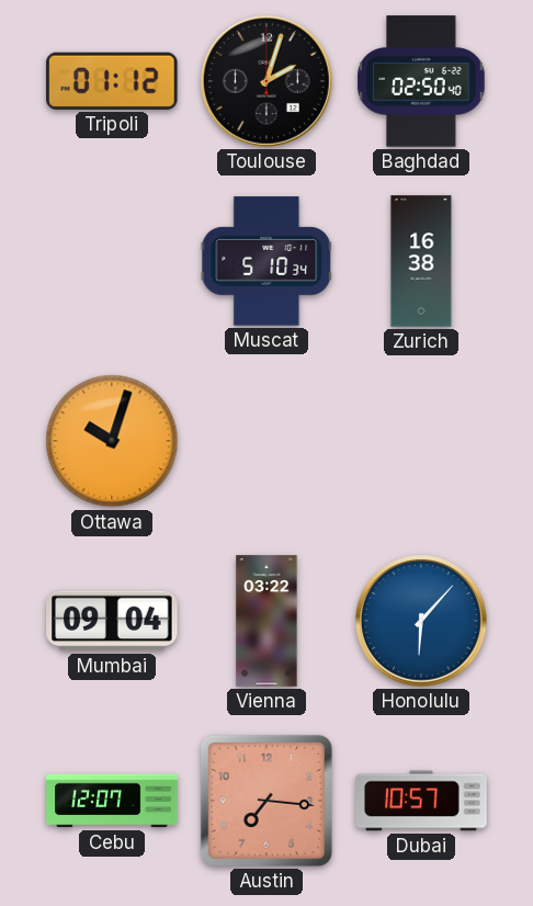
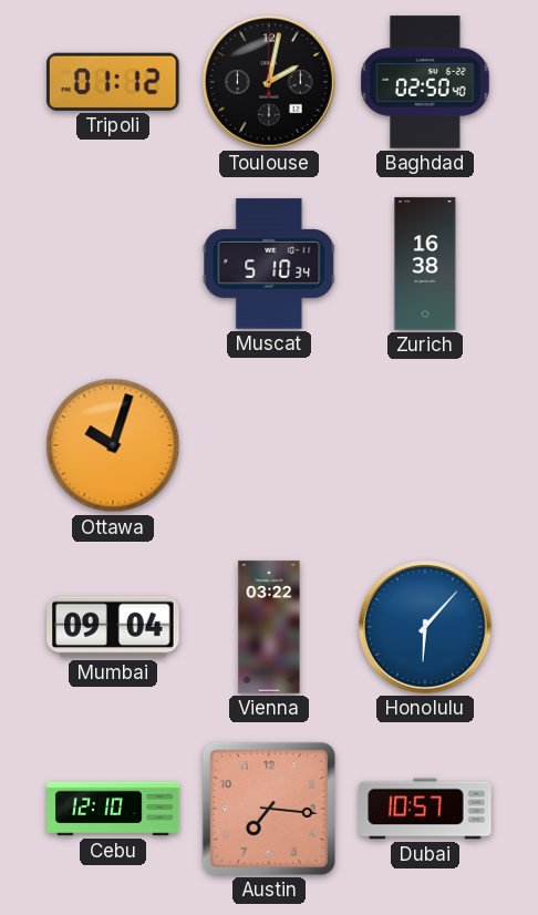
Toulouse: 2:03 -> 2:02 (270, 83)
Cebu: 12:07 -> 12:10 (113, 809)
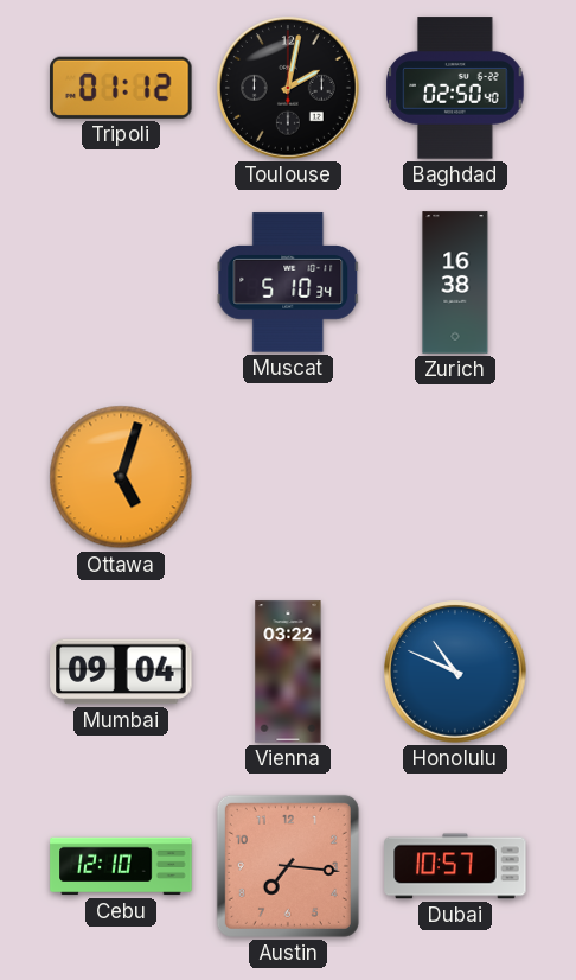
Ottawa: 10:03 -> 5:03 (121, 477)
Honolulu: 6:07 -> 10:49 (456, 673)
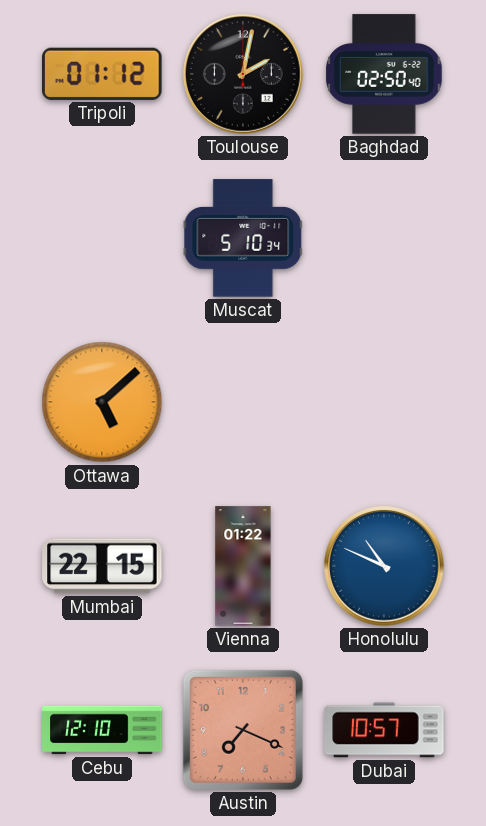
Zurich: 16:38 -> none (455, 282)
Ottawa: 5:03 -> 5:08 (102, 402)
Mumbai: 09:04 -> 22:15 (102, 566)
Vienna: 03:22 -> 01:22 (243, 566)
Austin: 7:16 -> 7:19 (243, 730)
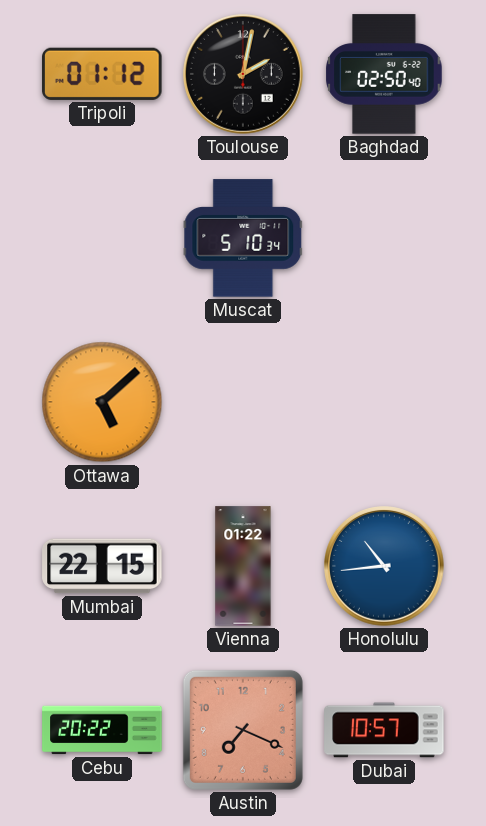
Honolulu: 10:49 -> 10:44 (385, 567)
Cebu: 12:10 -> 20:22 (102, 730)
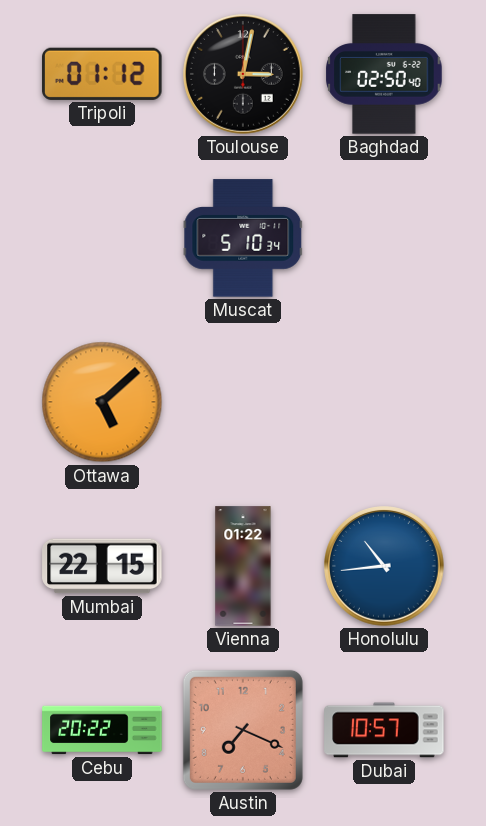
Toulouse: 2:02 -> 3:02 (244, 75)
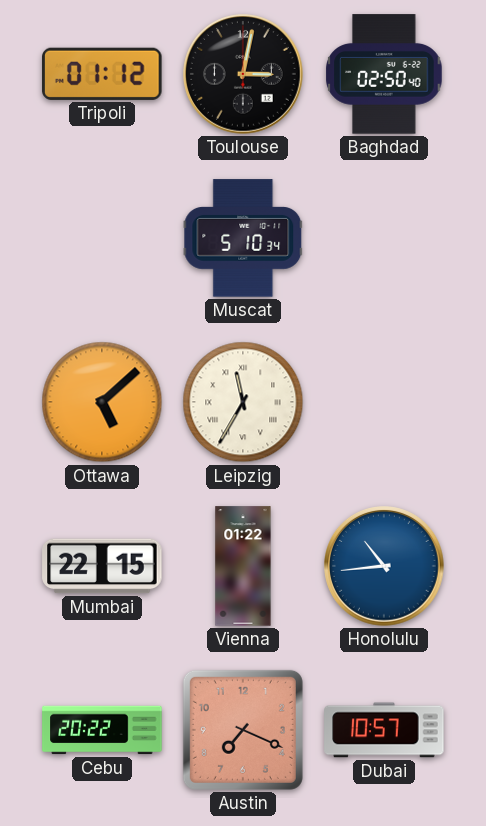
Leipzig: none -> 11:35 (243, 402)
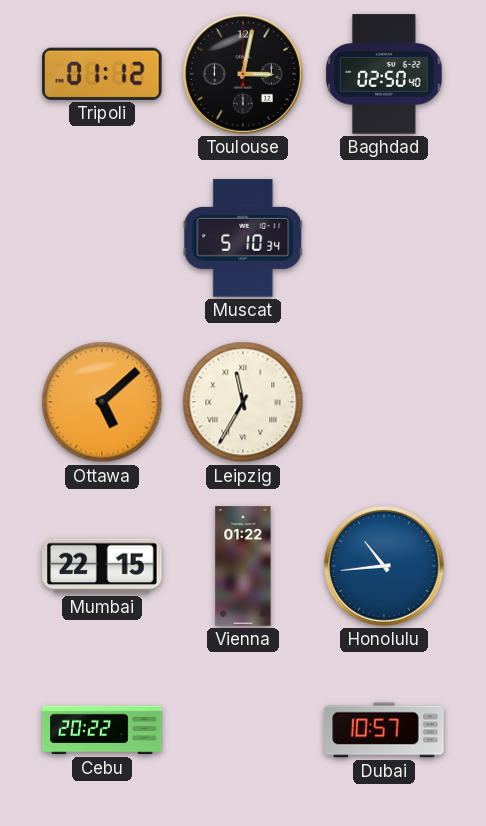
Austin: 7:19 -> none (243, 730)
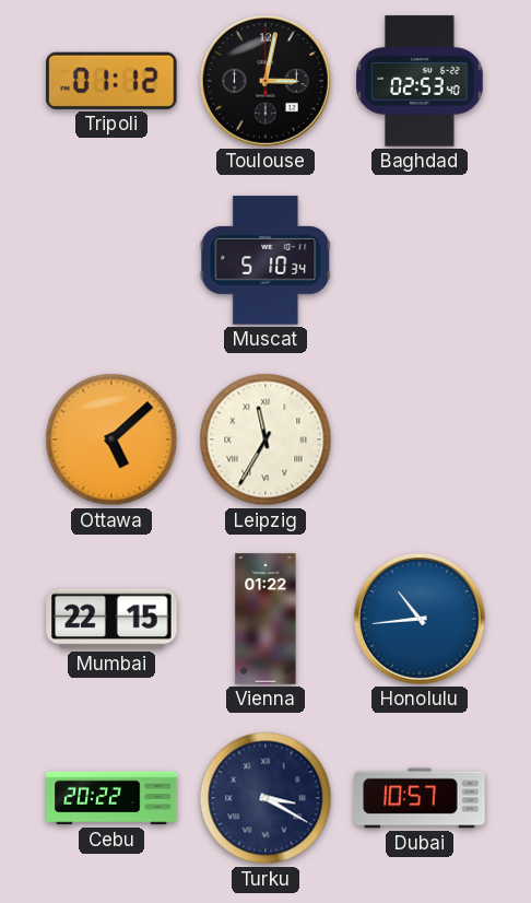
Baghdad: 02:50 -> 02:53 (420, 81)
Turku: none -> 3:20 (265, 798)
